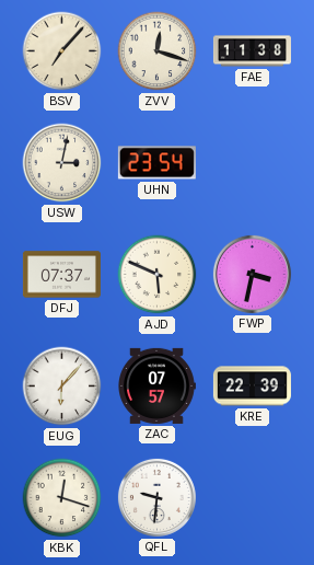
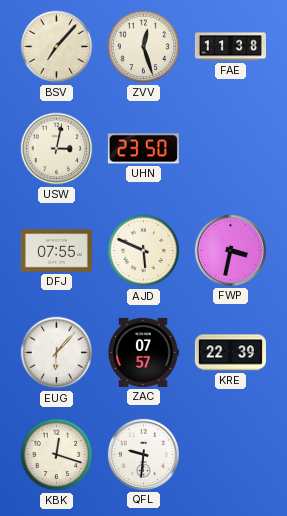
ZVV: 12:18 -> 12:27 (144, 47)
UHN: 23:54 -> 23:50 (143, 149)
DFJ: 07:37 -> 07:55 (56, 251)
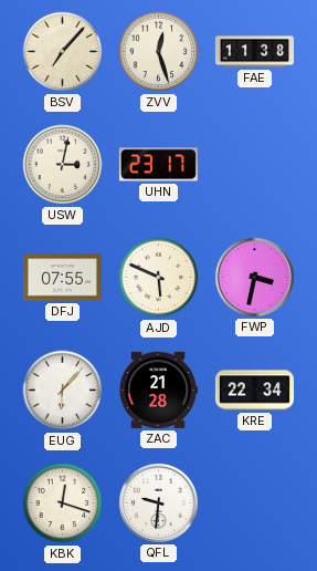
UHN: 23:50 -> 23:17 (158, 165)
ZAC: 07:57 -> 21:28 (159, 390)
KRE: 22:39 -> 22:34 (254, 391)
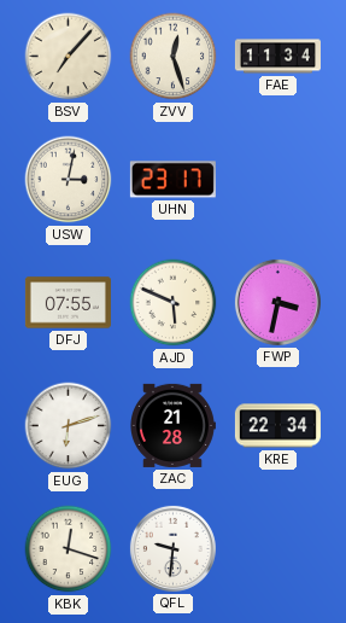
FAE: 11:38 -> 11:34 (277, 57)
EUG: 6:07 -> 6:12 (69, 426)
